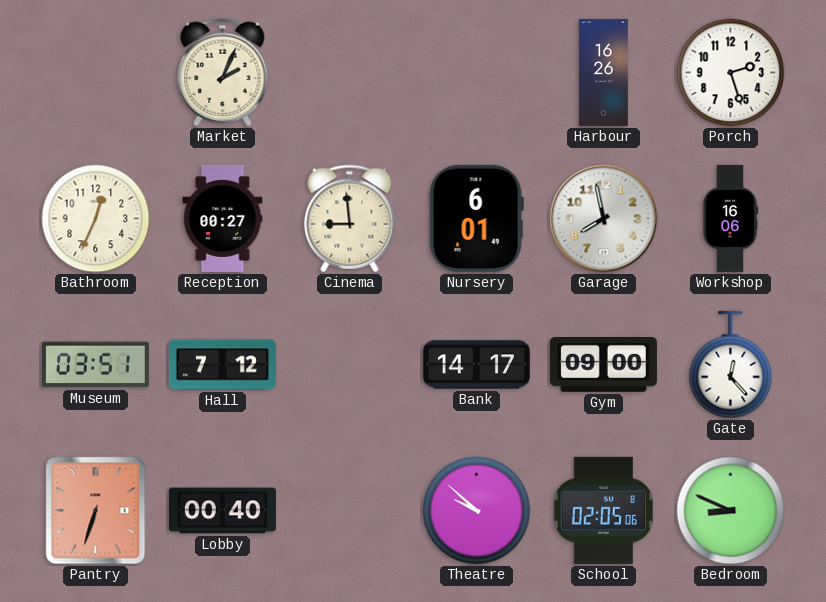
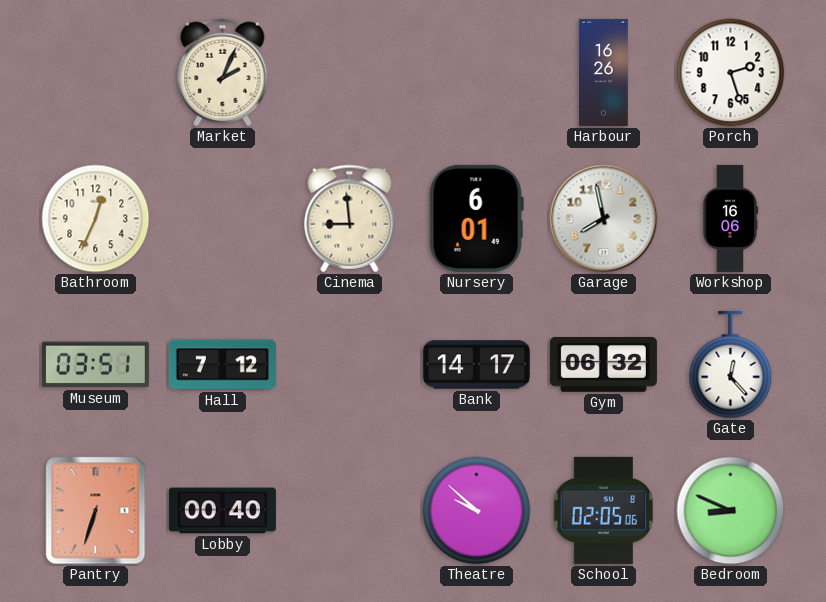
Reception: 00:27 -> none (223, 218)
Gym: 09:00 -> 06:32 (603, 365)
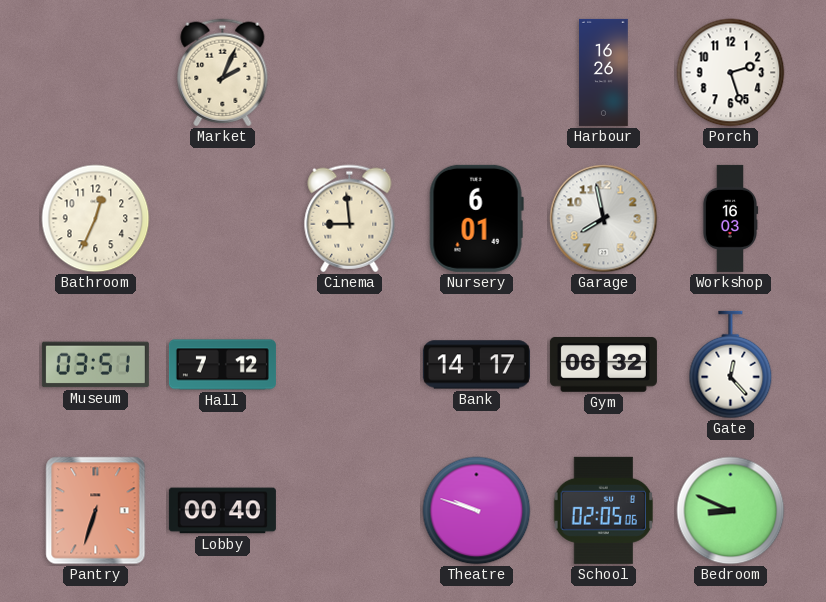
Workshop: 16:06 -> 16:03 (730, 218)
Theatre: 9:52 -> 9:48 (477, 511)
